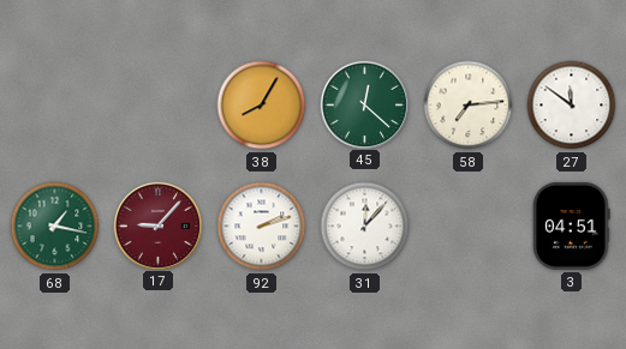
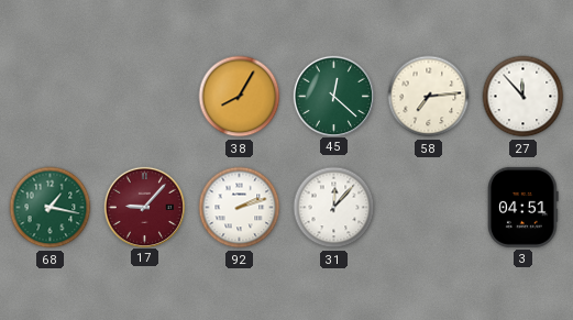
27: 11:51 -> 11:53 (524, 97)
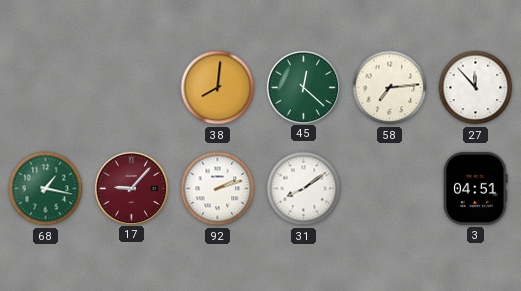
38: 8:05 -> 8:01 (218, 88)
31: 12:07 -> 8:09 (304, 189)
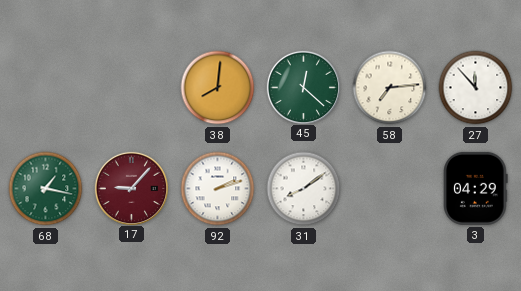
3: 04:51 -> 04:29 (476, 188)
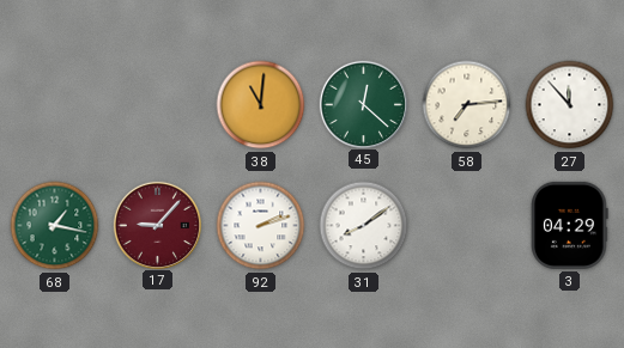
38: 8:01 -> 11:01 (261, 105)
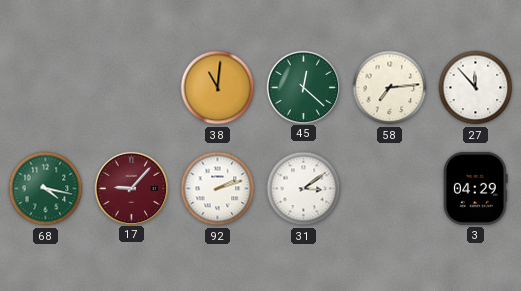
68: 1:17 -> 4:17 (46, 189)
31: 8:09 -> 3:09 (304, 189)
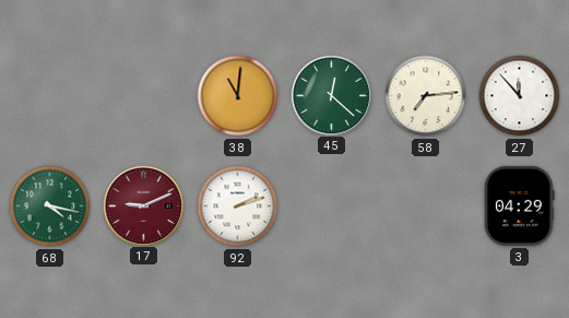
17: 9:07 -> 9:11 (143, 205)
31: 3:09 -> none (304, 189)
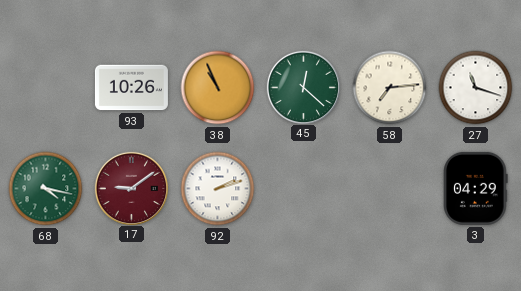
93: none -> 10:26 (131, 88)
38: 11:01 -> 10:56 (218, 88)
27: 11:53 -> 11:18 (476, 88)
17: 9:11 -> 9:09 (131, 188)
